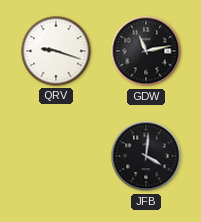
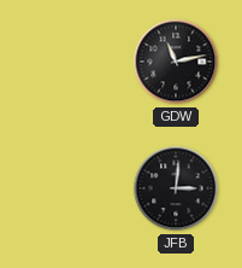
QRV: 9:18 -> none (56, 51)
JFB: 4:01 -> 3:01 (176, 188)
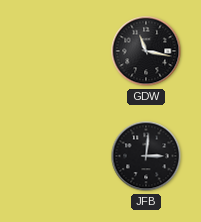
GDW: 11:13 -> 11:17 (146, 51)
